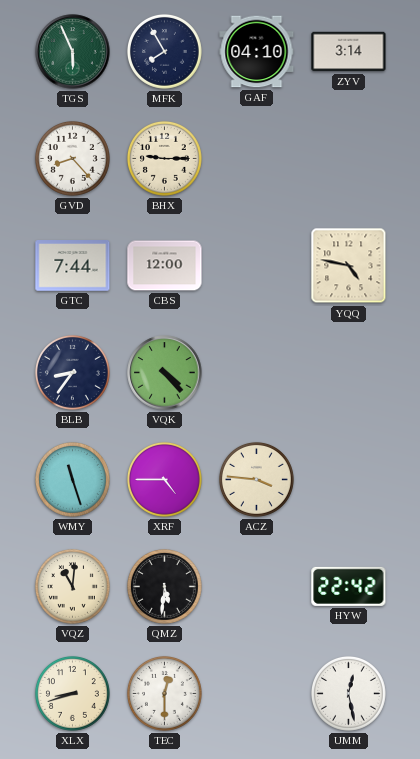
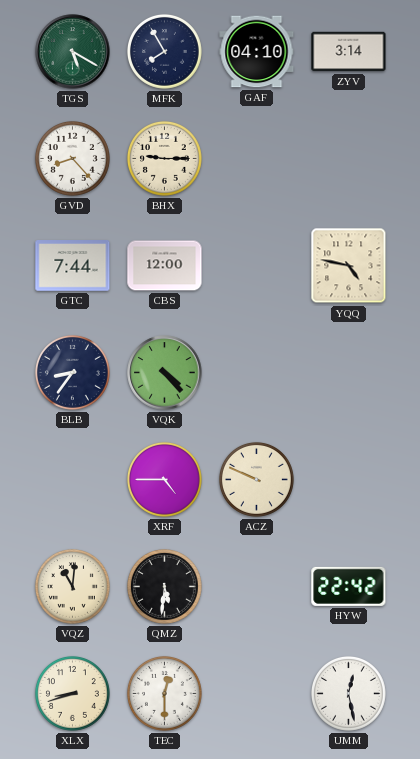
TGS: 5:56 -> 5:20 (73, 52)
WMY: 11:27 -> none (72, 479)
ACZ: 3:46 -> 9:49 (256, 479)
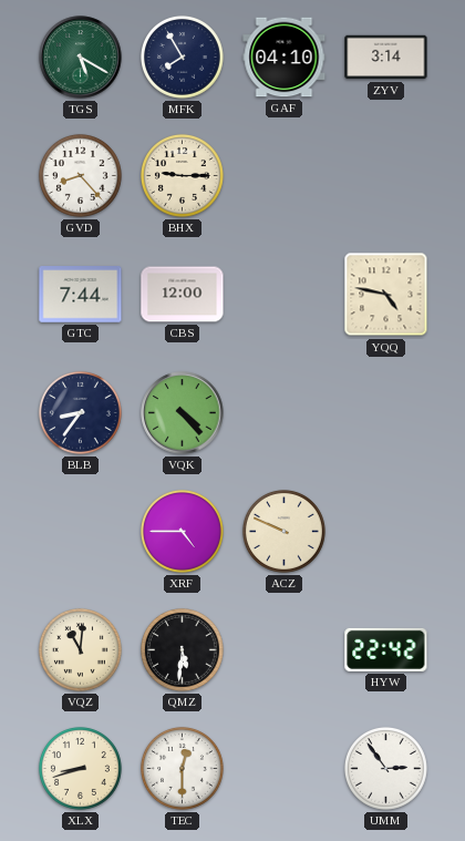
UMM: 12:28 -> 2:54 (385, 768)
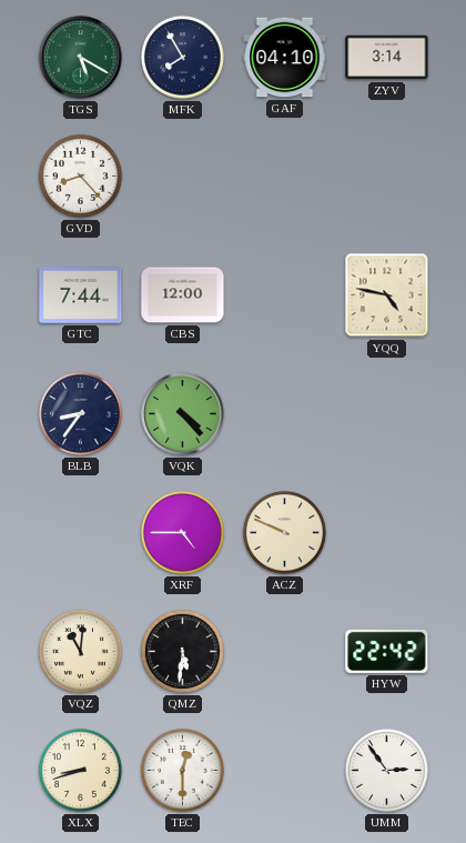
BHX: 9:15 -> none (182, 175)
